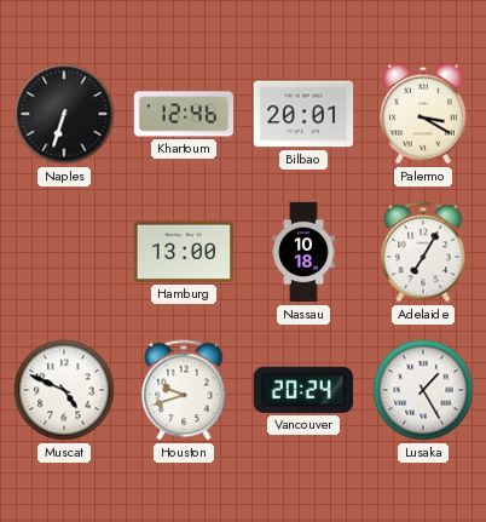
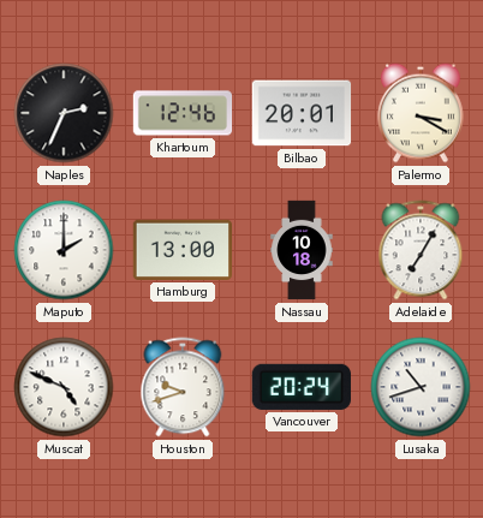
Naples: 6:33 -> 2:34 (64, 113)
Maputo: none -> 2:00 (64, 250)
Lusaka: 1:25 -> 10:42 (421, 387)
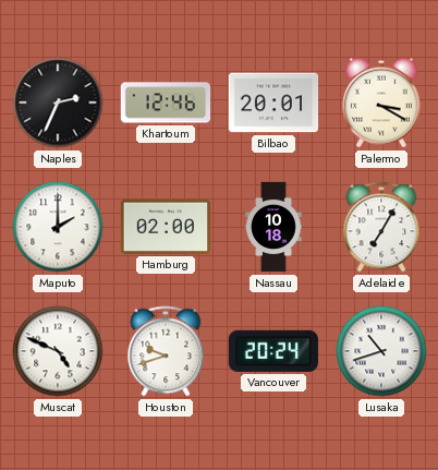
Hamburg: 13:00 -> 02:00 (165, 227)
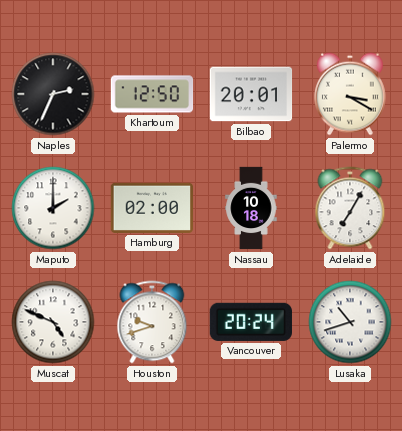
Khartoum: 12:46 -> 12:50 (152, 94)
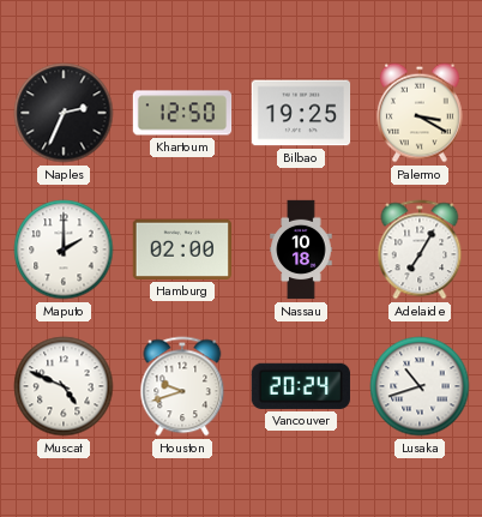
Bilbao: 20:01 -> 19:25 (301, 113)
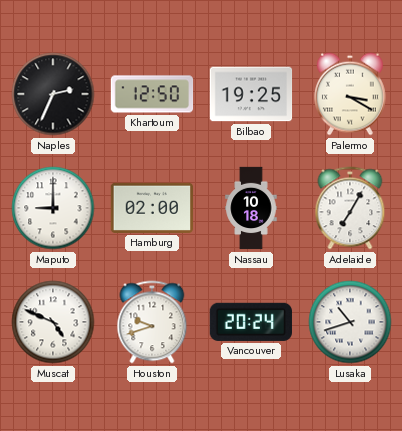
Maputo: 2:00 -> 9:00 (53, 208)
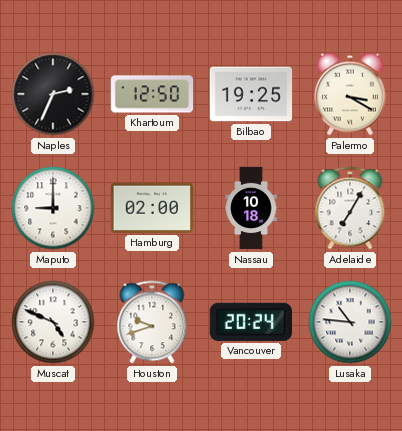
Lusaka: 10:42 -> 10:46 (350, 322)
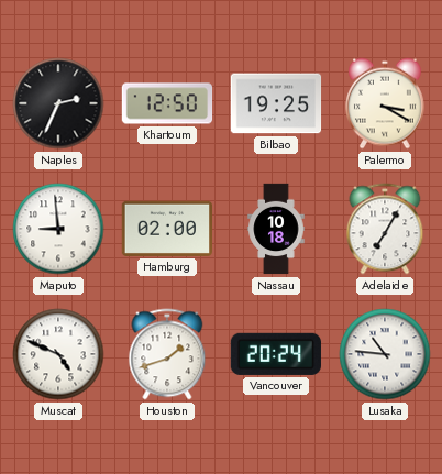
Maputo: 9:00 -> 8:59 (58, 229)
Houston: 9:42 -> 1:42 (167, 354)
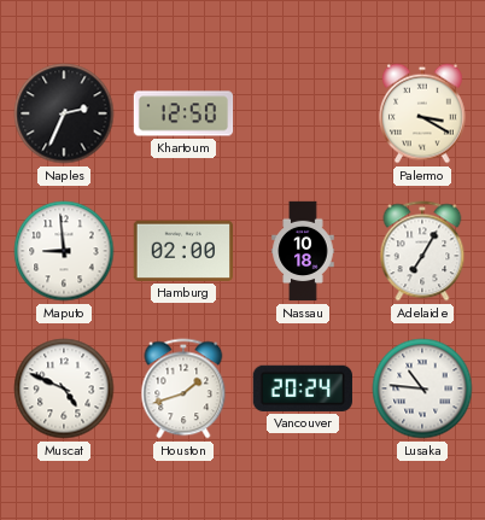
Bilbao: 19:25 -> none (276, 103)
